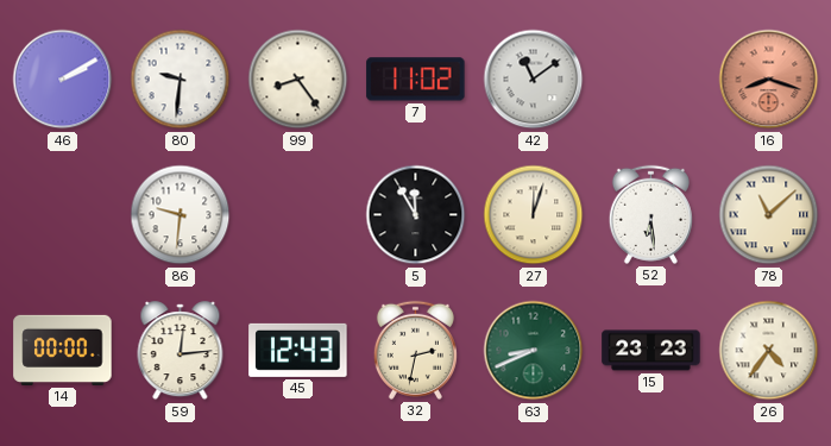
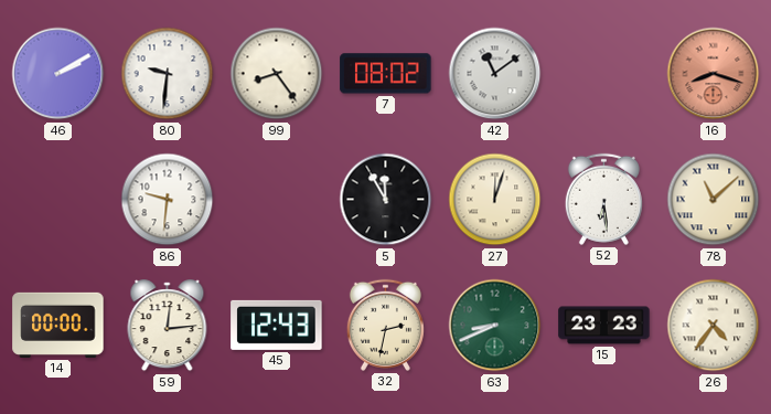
7: 11:02 -> 08:02 (386, 74)
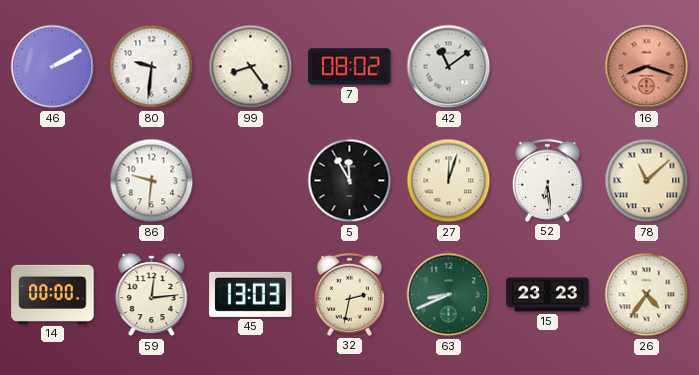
45: 12:43 -> 13:03 (251, 294)
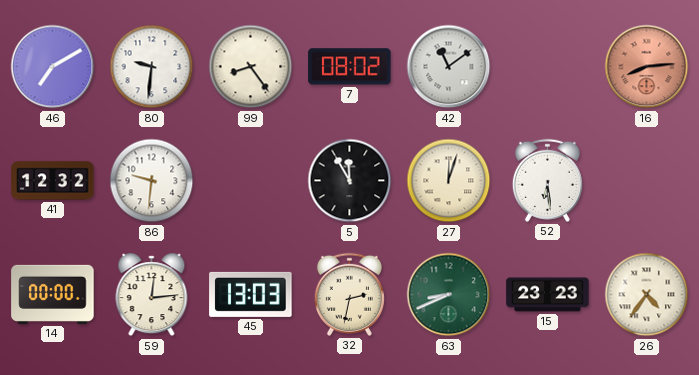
46: 2:10 -> 7:10 (53, 67)
16: 8:18 -> 8:14 (647, 67)
41: none -> 12:32 (53, 181)
78: 11:08 -> none (647, 181)
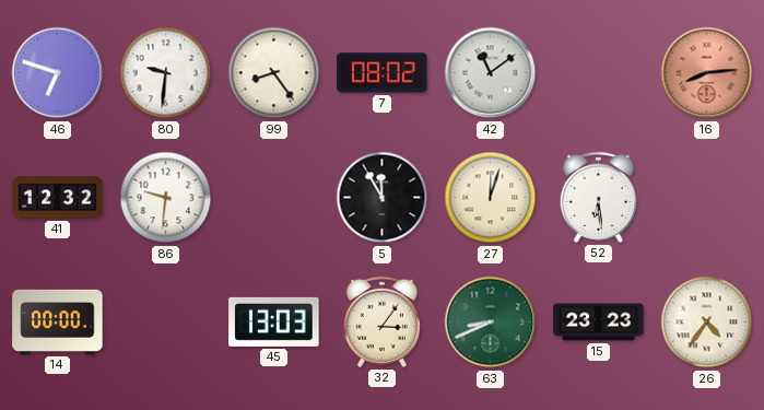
46: 7:10 -> 6:48 (58, 73)
59: 12:14 -> none (152, 295)
32: 2:32 -> 3:06 (381, 321)
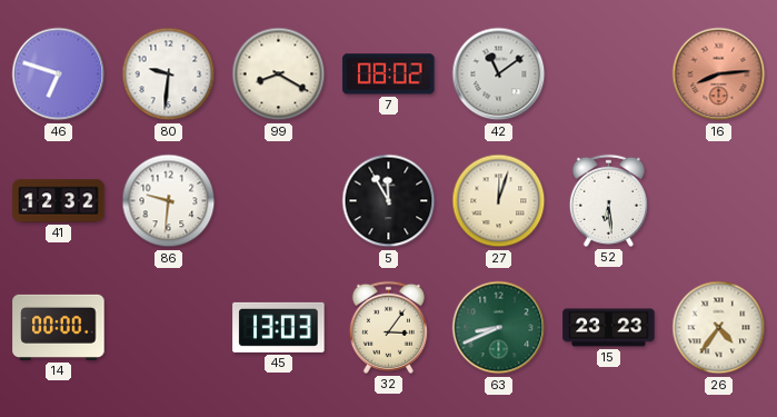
99: 8:24 -> 8:20 (279, 75)
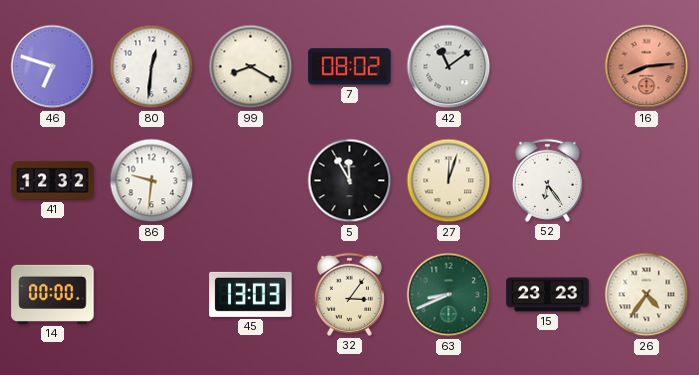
80: 9:31 -> 12:31 (152, 67)
52: 6:29 -> 6:24 (547, 180)
